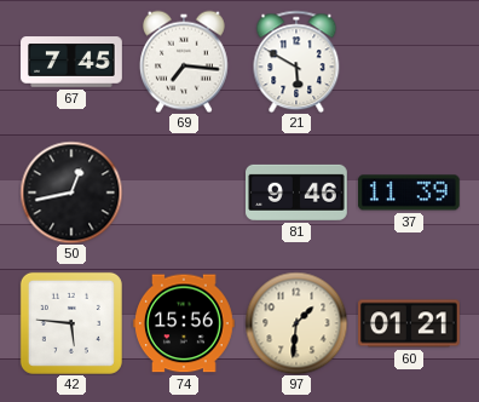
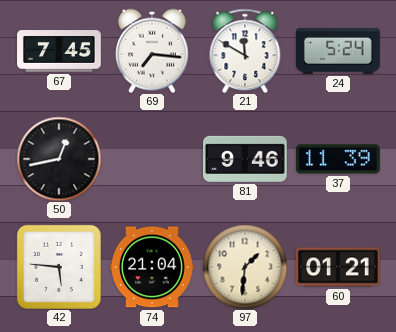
21: 5:50 -> 11:50 (245, 51)
24: none -> 5:24 (339, 51)
74: 15:56 -> 21:04 (153, 267)
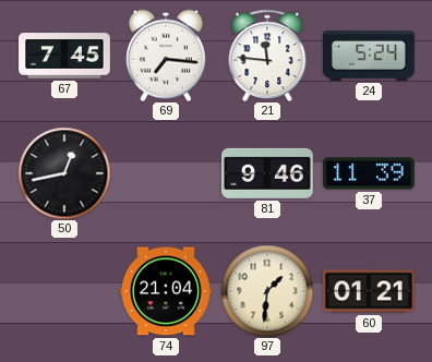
21: 11:50 -> 11:46 (267, 56)
42: 5:46 -> none (59, 267)
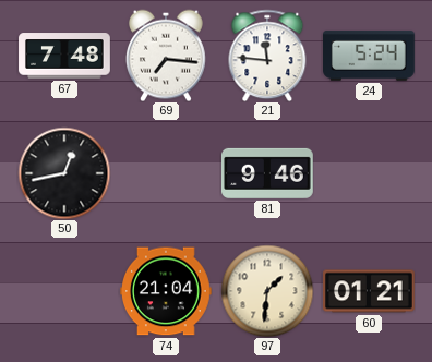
67: 7:45 -> 7:48 (64, 56)
37: 11:39 -> none (369, 173)
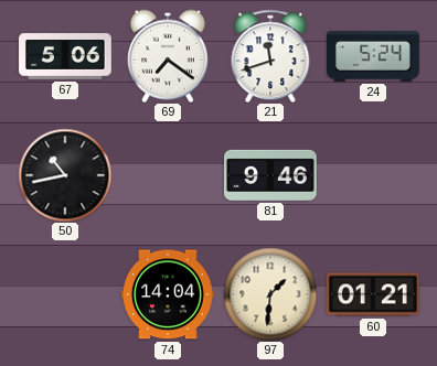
67: 7:48 -> 5:06 (65, 56)
69: 7:16 -> 7:21 (168, 56)
21: 11:46 -> 11:42 (270, 56)
50: 12:43 -> 10:43 (65, 175)
74: 21:04 -> 14:04 (169, 294)
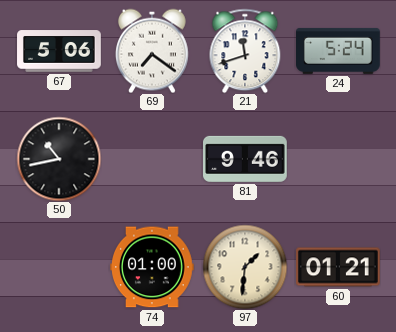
74: 14:04 -> 01:00 (153, 267)
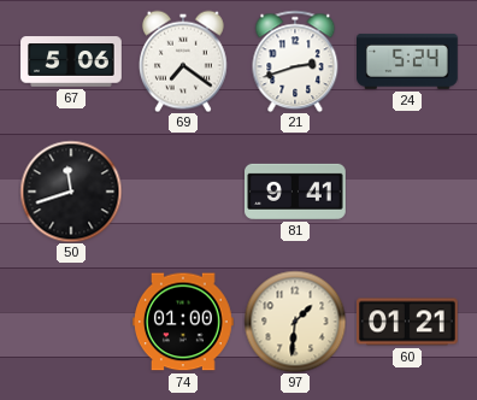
21: 11:42 -> 2:42 (295, 61)
50: 10:43 -> 11:42 (71, 192)
81: 9:46 -> 9:41 (296, 192)
